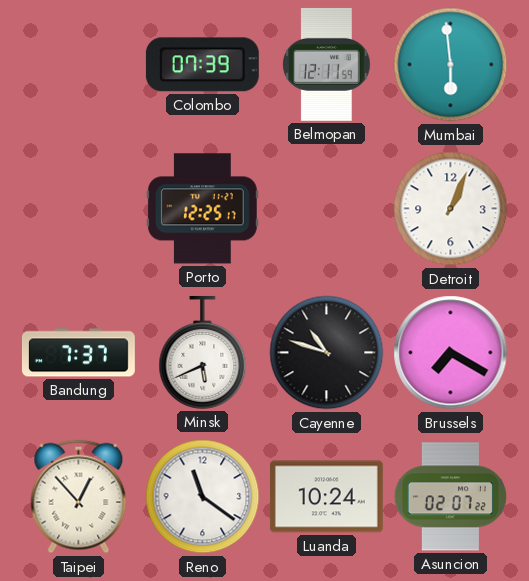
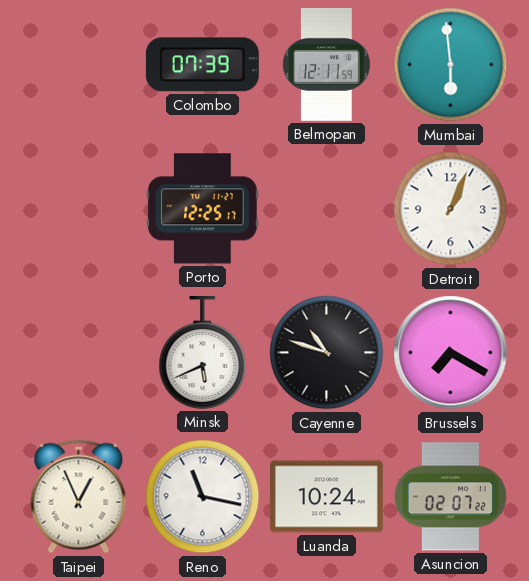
Bandung: 7:37 -> none (78, 353)
Taipei: 12:53 -> 12:56 (79, 497)
Reno: 11:21 -> 11:17 (203, 497)
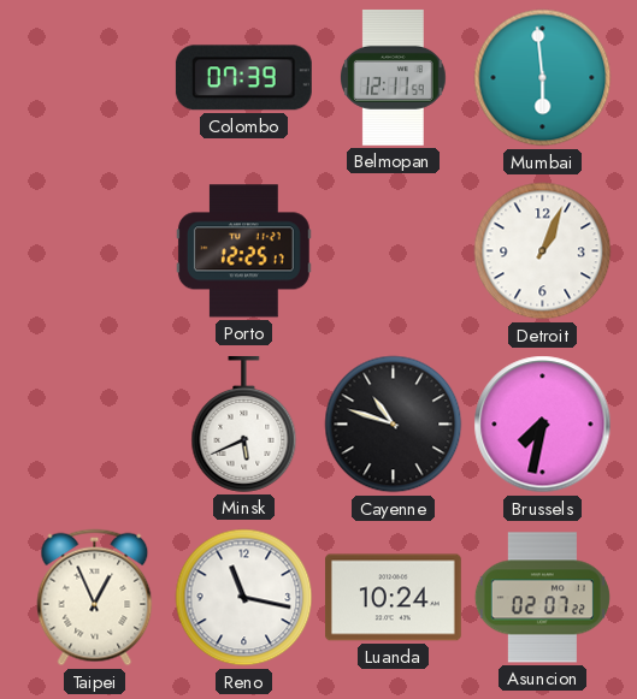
Brussels: 7:20 -> 7:32 (543, 425)
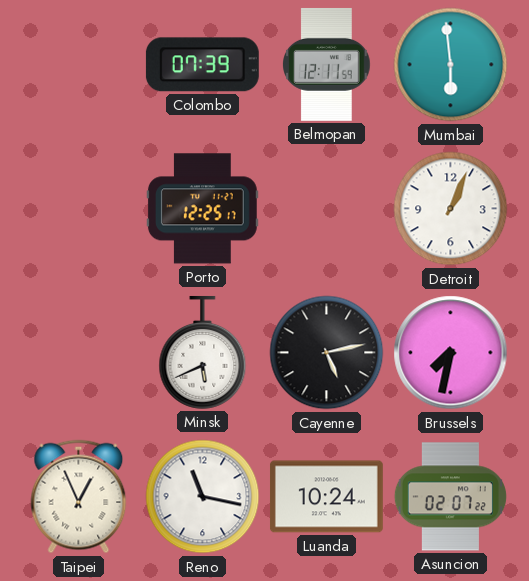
Cayenne: 10:48 -> 5:13 (327, 353)
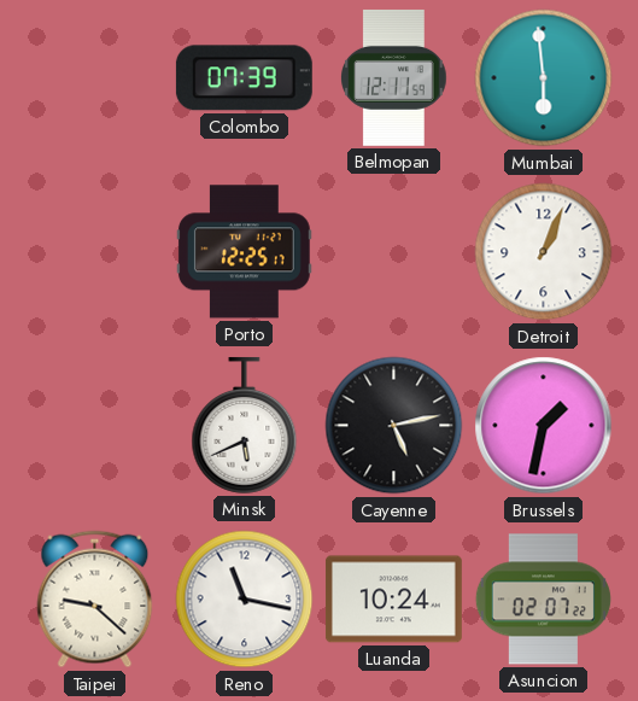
Brussels: 7:32 -> 1:32 (544, 426)
Taipei: 12:56 -> 9:22 (95, 600)
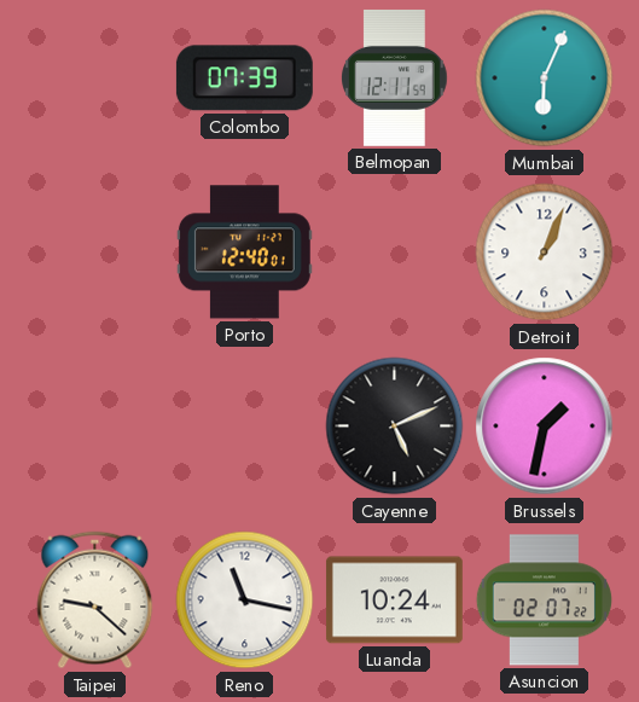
Mumbai: 5:59 -> 6:04 (545, 79)
Porto: 12:25 -> 12:40 (244, 253)
Minsk: 5:41 -> none (245, 425)
Cayenne: 5:13 -> 5:11 (395, 427)
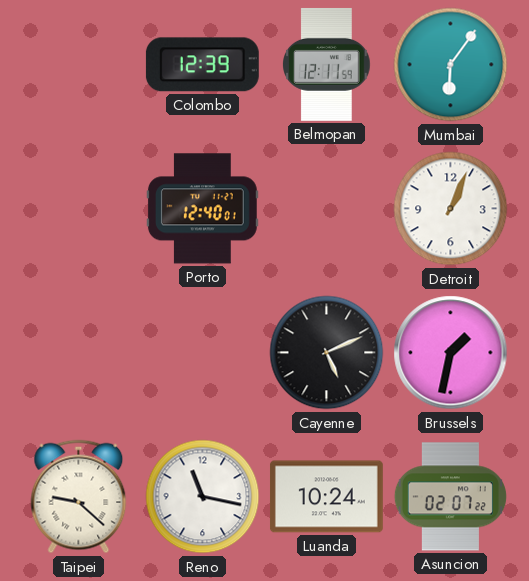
Colombo: 07:39 -> 12:39 (202, 65)
Mumbai: 6:04 -> 6:06 (451, 65)
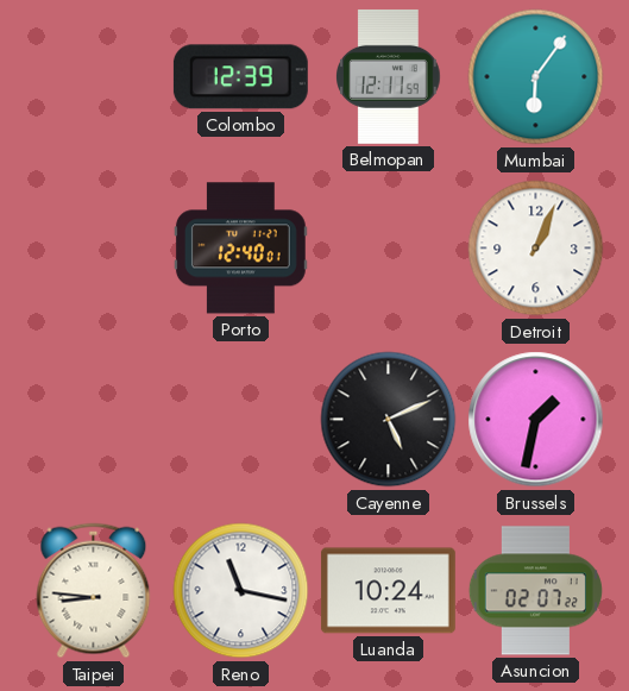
Taipei: 9:22 -> 8:46 (94, 591)
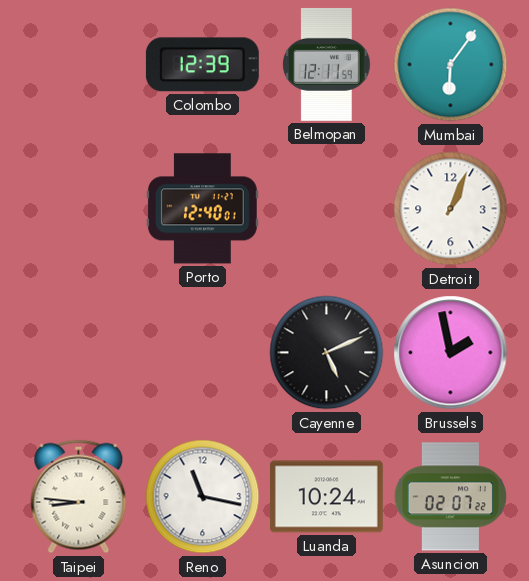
Brussels: 1:32 -> 1:58 (451, 353)
